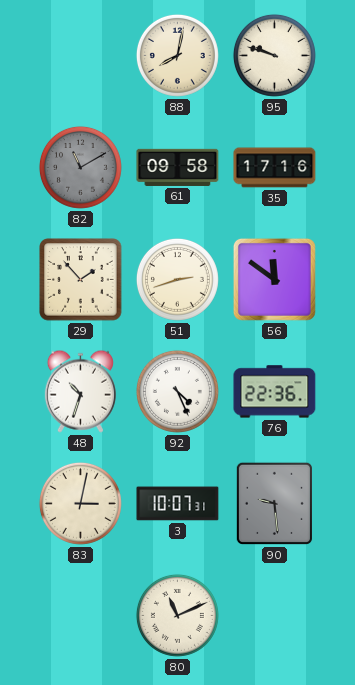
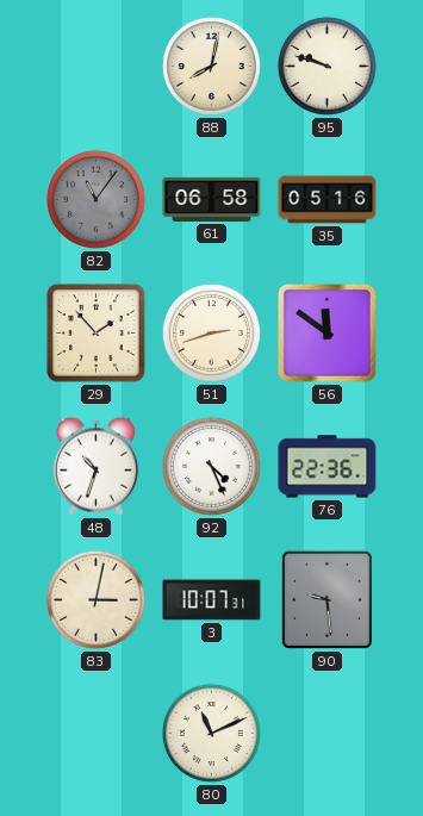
82: 11:10 -> 11:06 (95, 199)
61: 09:58 -> 06:58 (212, 199)
35: 17:16 -> 05:16 (328, 200)
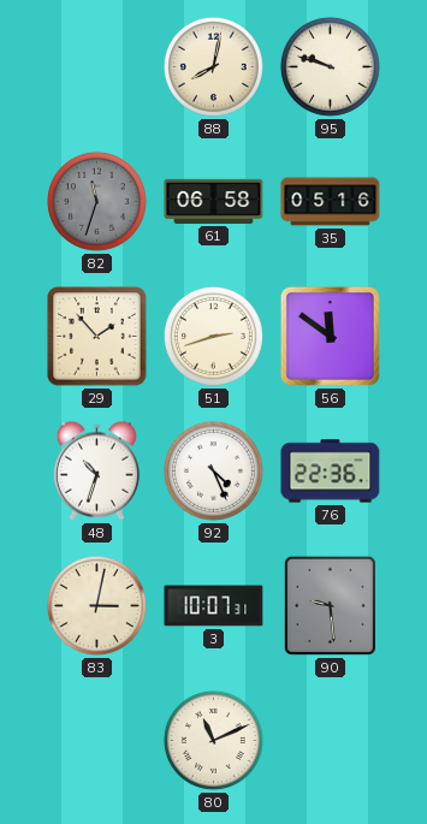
82: 11:06 -> 11:33 (96, 201)
